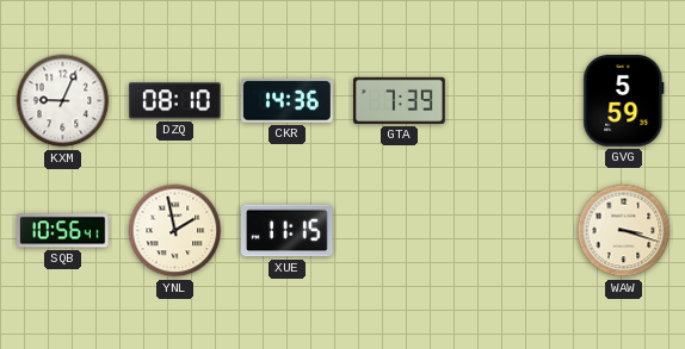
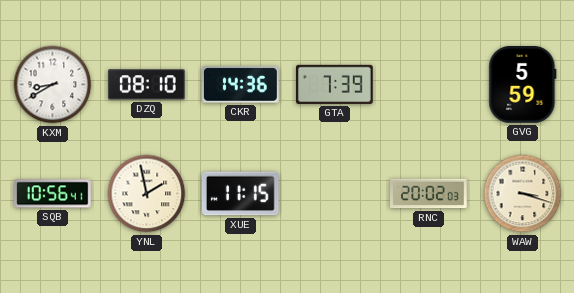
KXM: 9:04 -> 8:40 (53, 85)
RNC: none -> 20:02 (429, 194)
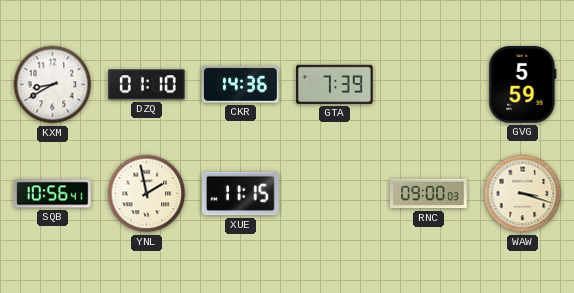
DZQ: 08:10 -> 01:10 (147, 85)
RNC: 20:02 -> 09:00 (429, 194)
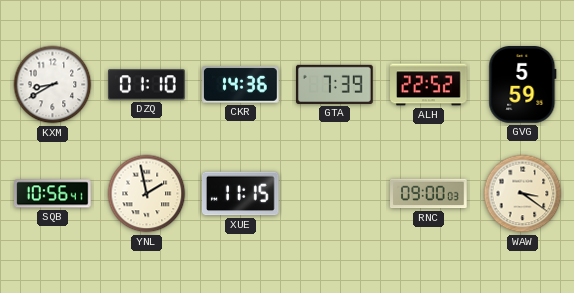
ALH: none -> 22:52 (429, 85)
WAW: 3:18 -> 3:21 (523, 194)
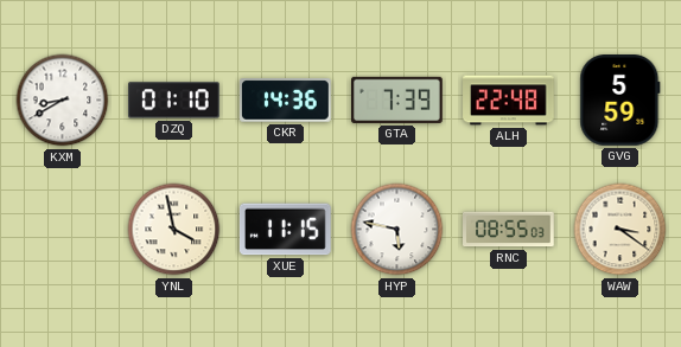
ALH: 22:52 -> 22:48 (509, 101)
SQB: 10:56 -> none (53, 194)
YNL: 1:58 -> 3:58 (174, 230)
HYP: none -> 5:47 (397, 230)
RNC: 09:00 -> 08:55 (509, 230)
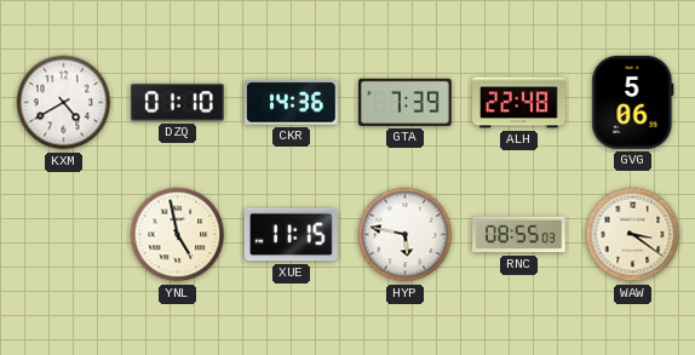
KXM: 8:40 -> 4:40 (64, 103)
GVG: 5:59 -> 5:06 (633, 103)
YNL: 3:58 -> 4:58 (178, 235)
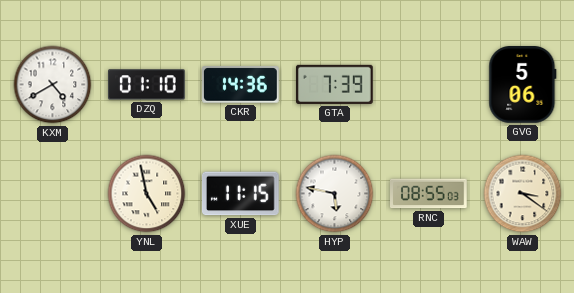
ALH: 22:48 -> none (519, 103)
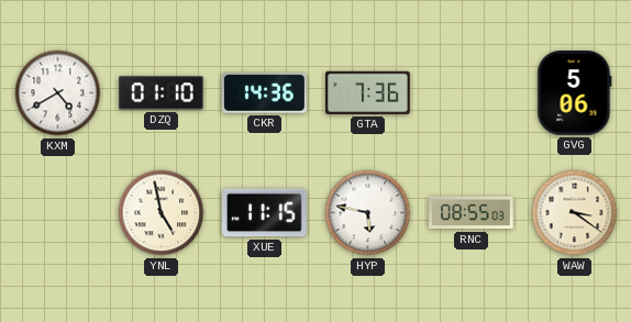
GTA: 7:39 -> 7:36 (368, 92)
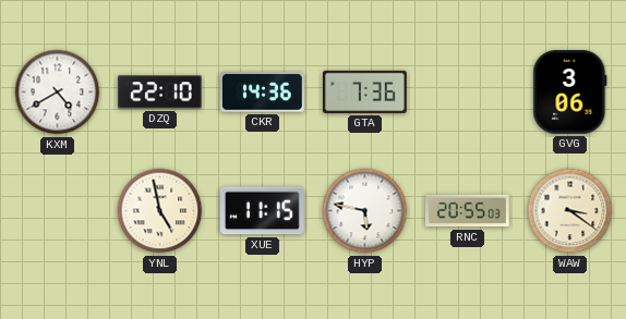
DZQ: 01:10 -> 22:10 (160, 93)
GVG: 5:06 -> 3:06 (570, 93)
RNC: 08:55 -> 20:55 (468, 211)
